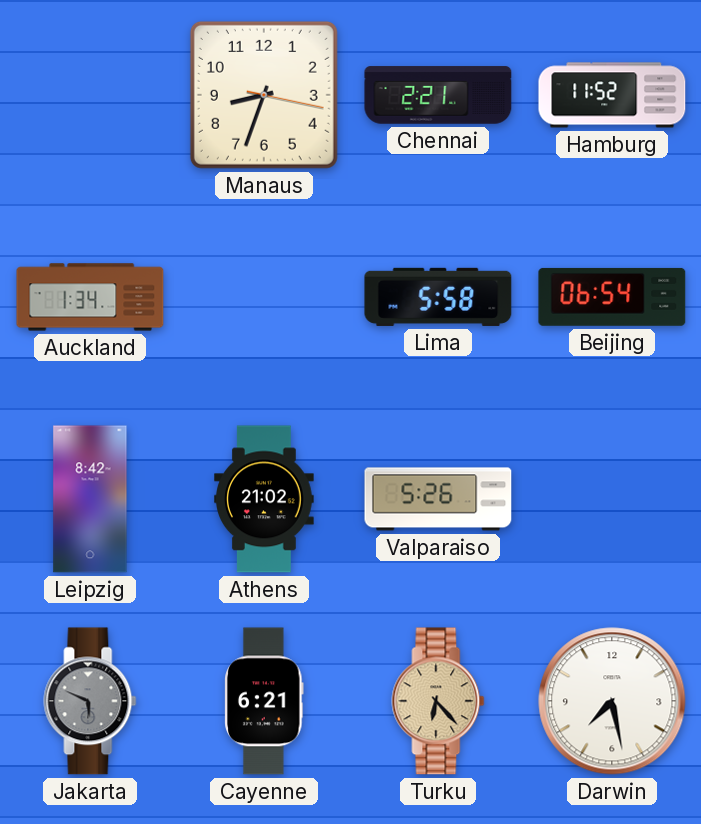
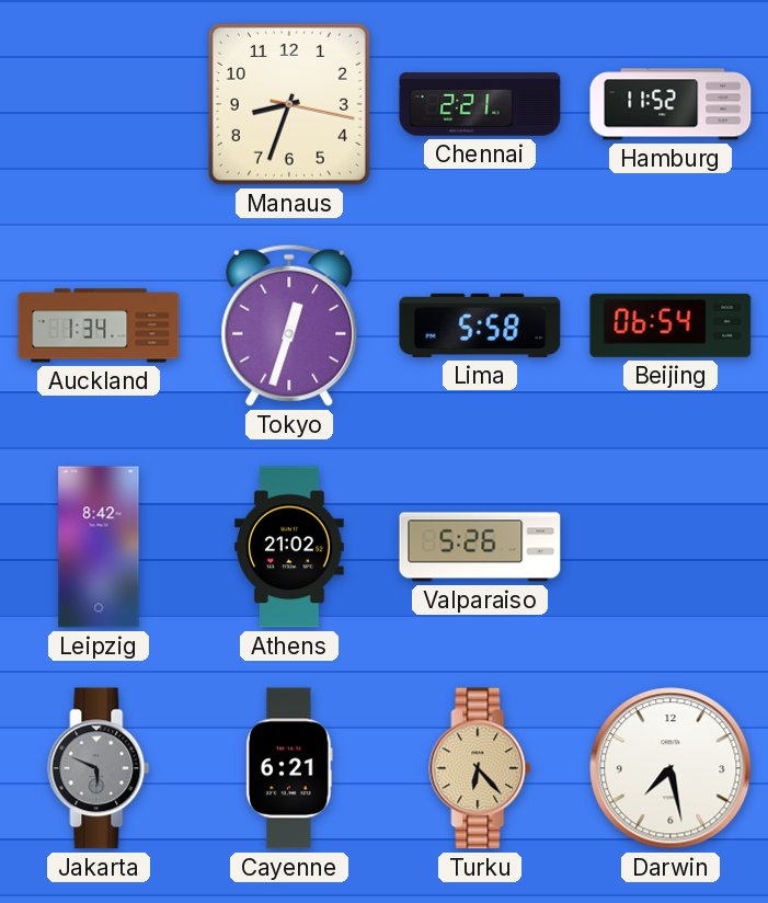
Tokyo: none -> 12:33 (289, 325)
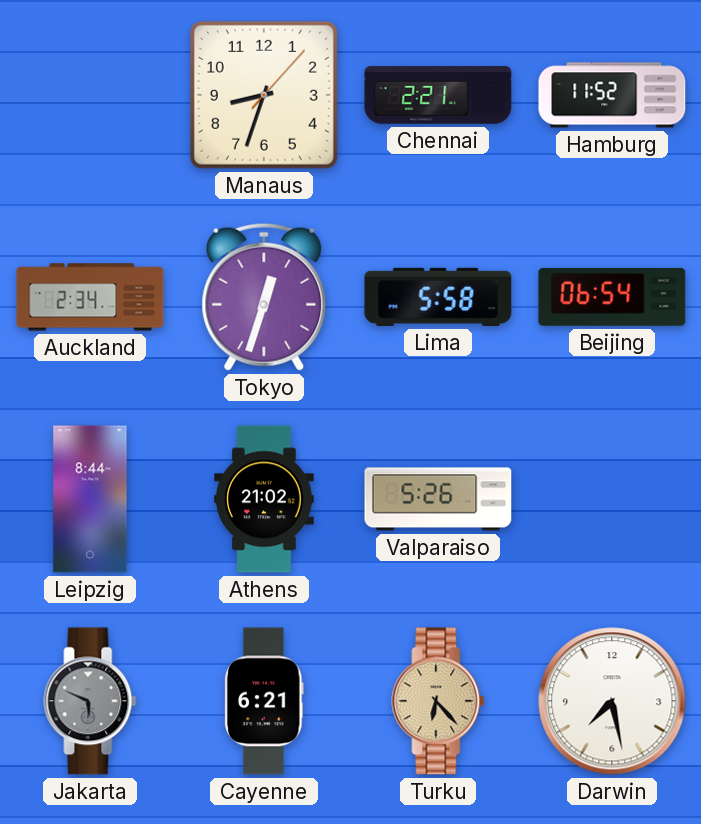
Manaus: 8:33:17 -> 8:33:07 (264, 95)
Auckland: 1:34 -> 2:34 (90, 297)
Leipzig: 8:42 -> 8:44 (90, 499)
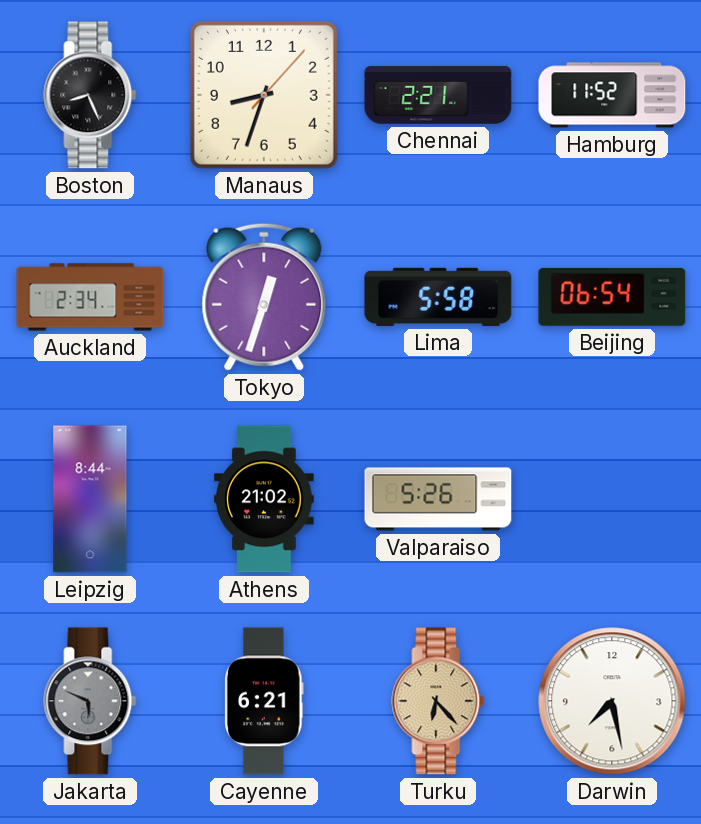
Boston: none -> 8:26 (90, 95)
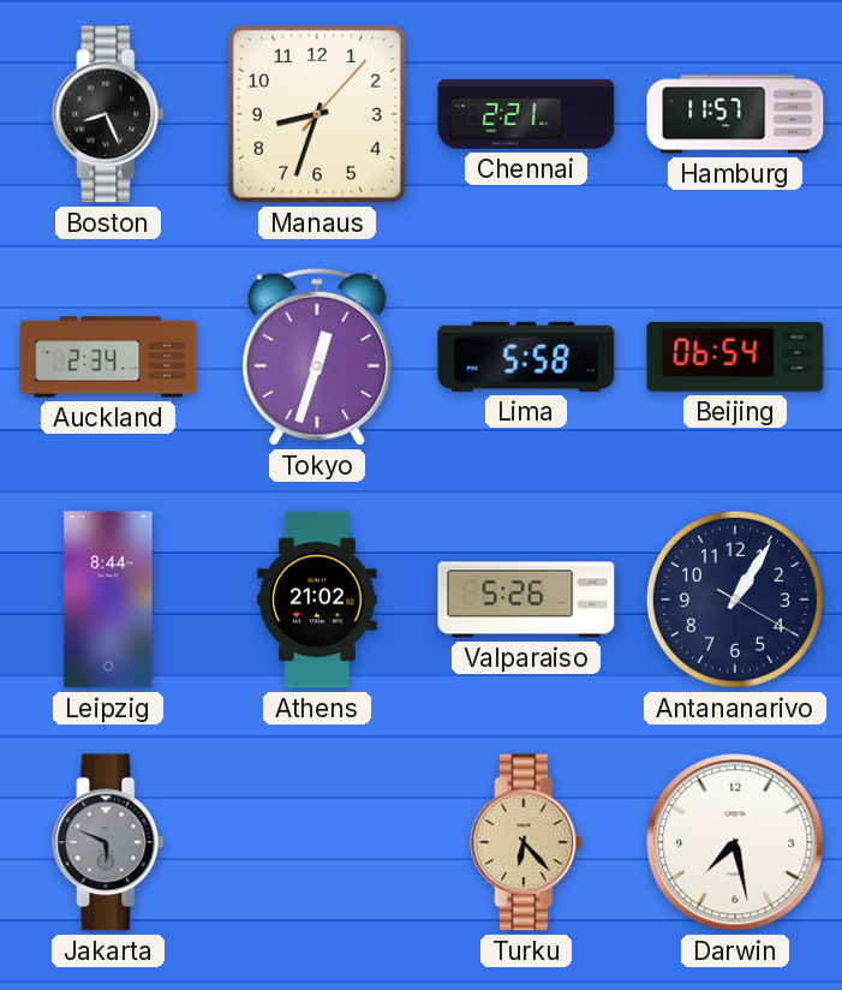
Hamburg: 11:52 -> 11:57 (735, 114)
Antananarivo: none -> 1:05 (735, 600)
Cayenne: 6:21 -> none (264, 701)
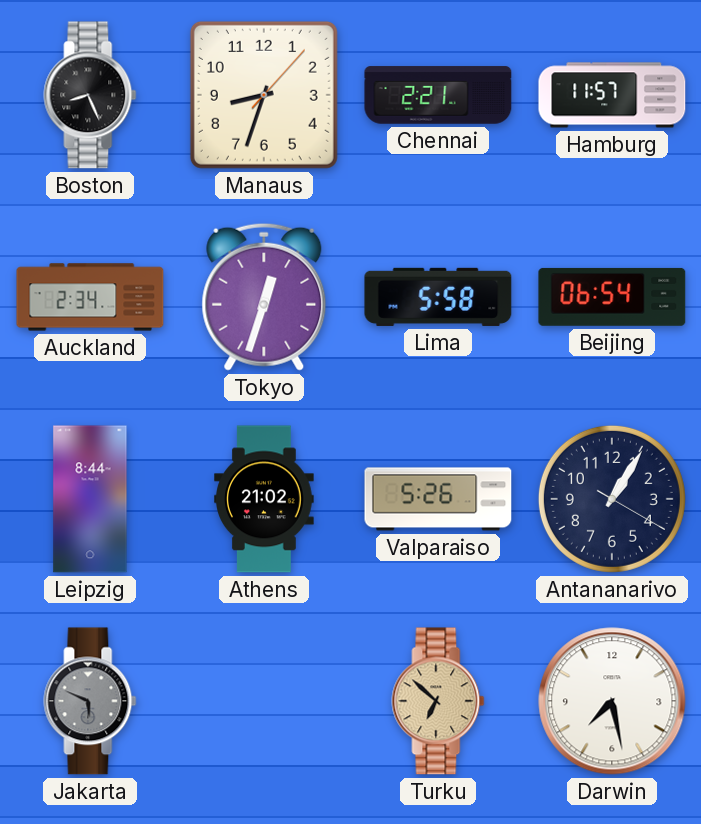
Turku: 6:23 -> 6:52 (438, 701)
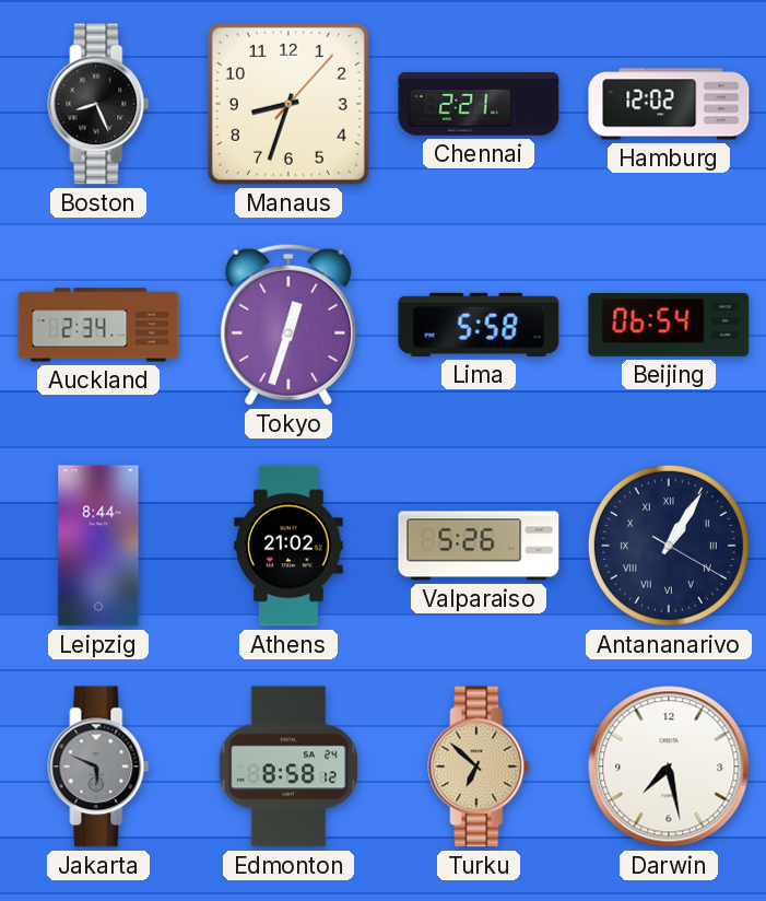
Hamburg: 11:57 -> 12:02 (669, 104)
Antananarivo numerals: Arabic -> Roman (669, 546)
Edmonton: none -> 8:58 (288, 767)
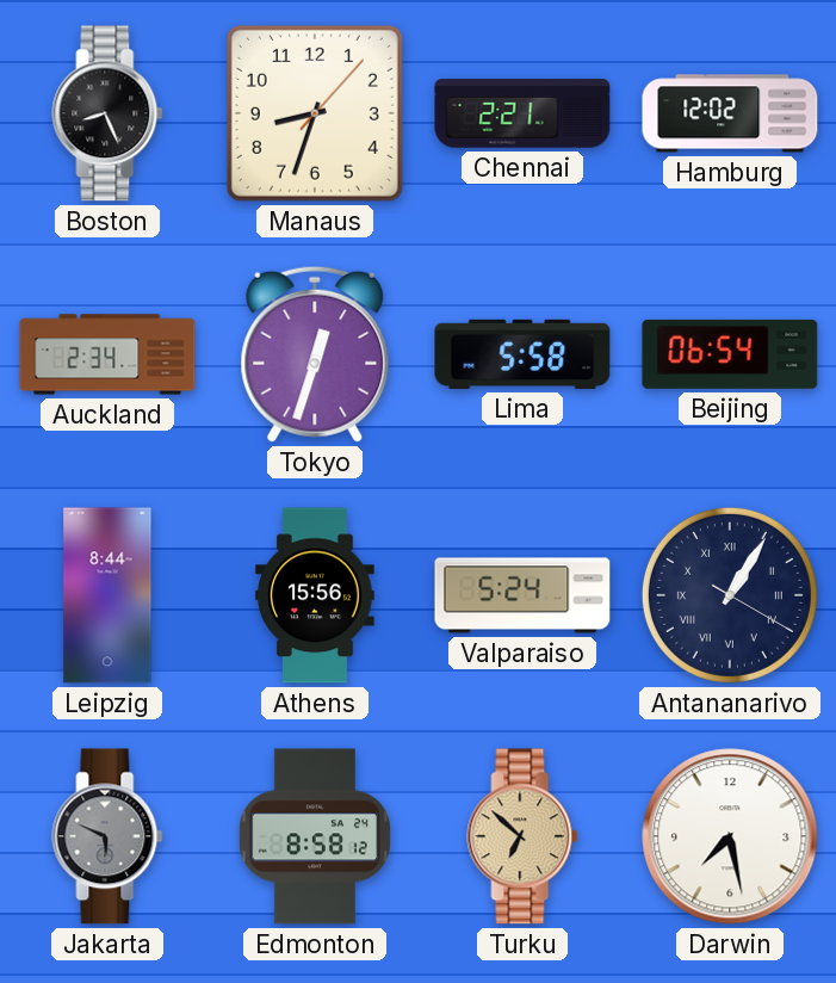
Athens: 21:02 -> 15:56 (316, 595)
Valparaiso: 5:26 -> 5:24 (522, 595)
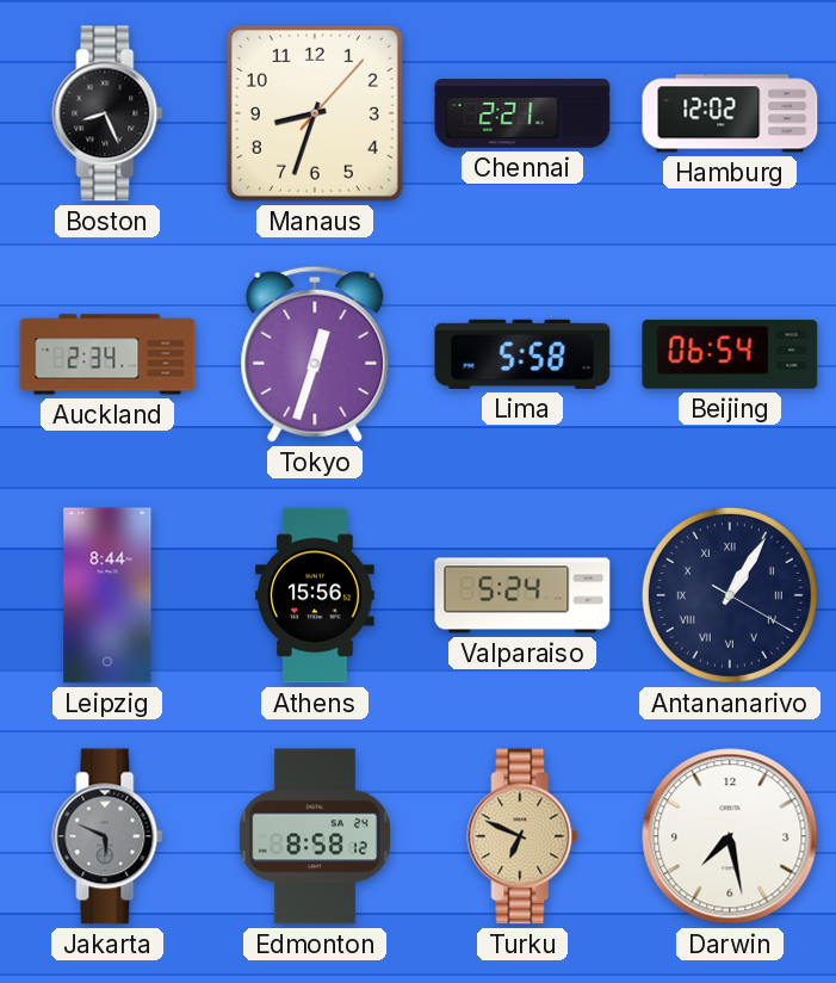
Turku: 6:52 -> 6:49 (522, 836)
